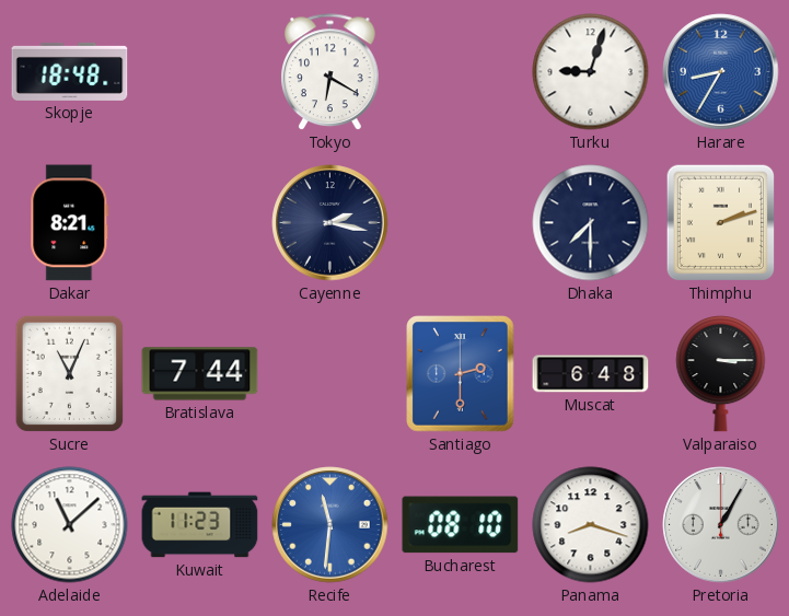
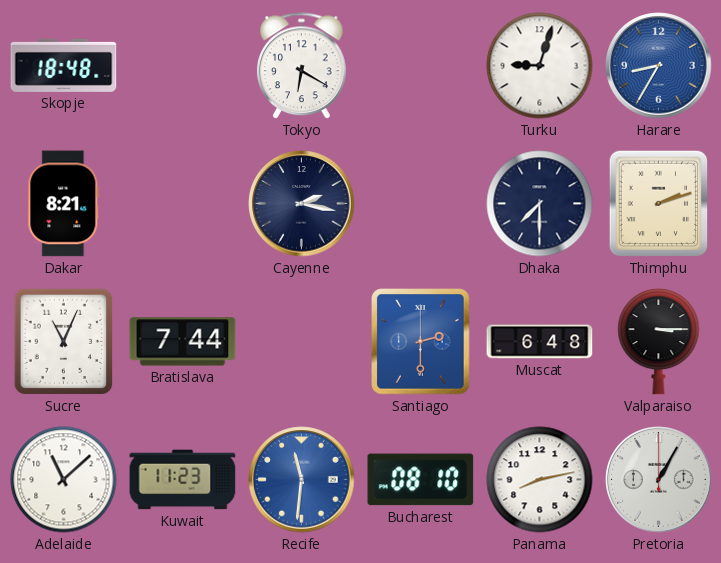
Panama: 8:18 -> 8:13 (540, 480)
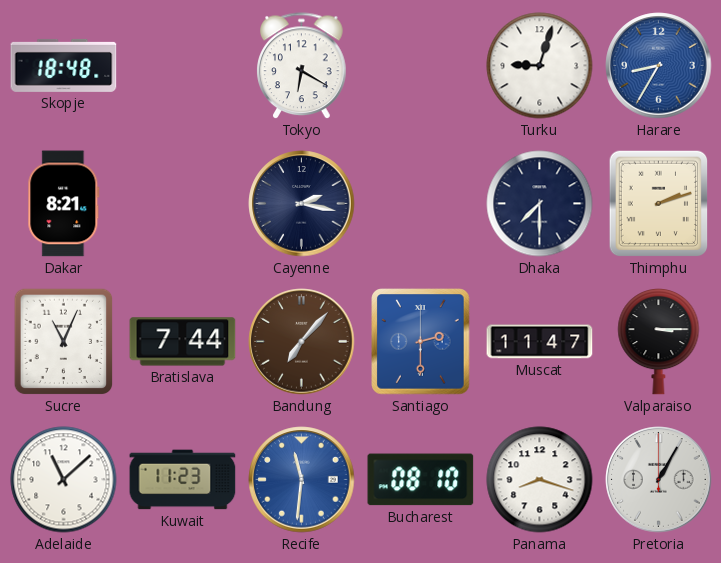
Bandung: none -> 7:07 (302, 342)
Muscat: 6:48 -> 11:47 (540, 342)
Panama: 8:13 -> 8:18 (540, 480)
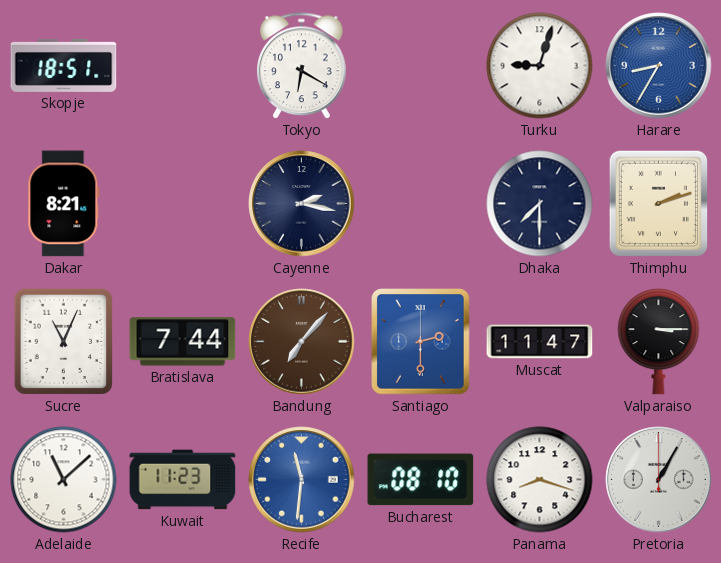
Skopje: 18:48 -> 18:51 (64, 65)
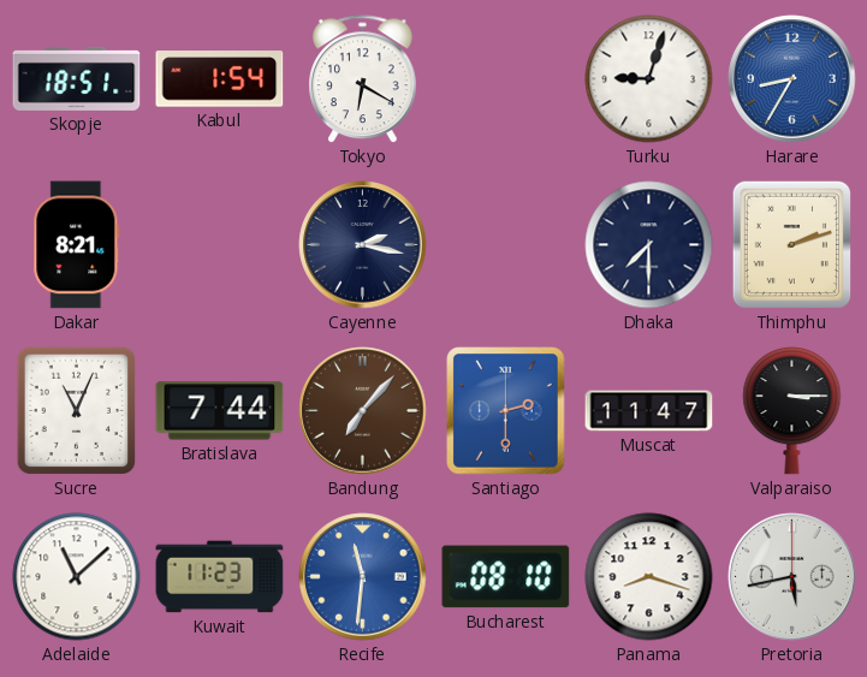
Kabul: none -> 1:54 (220, 79)
Pretoria: 1:05 -> 5:43 (792, 577)
